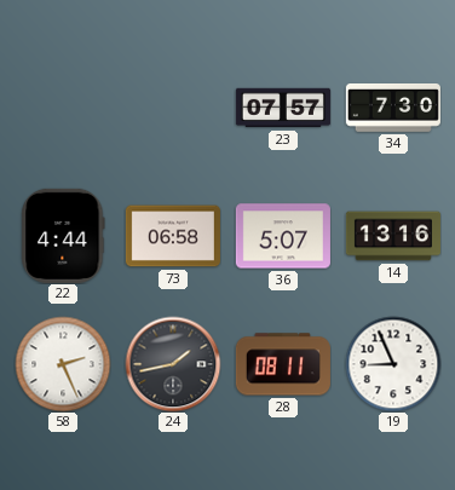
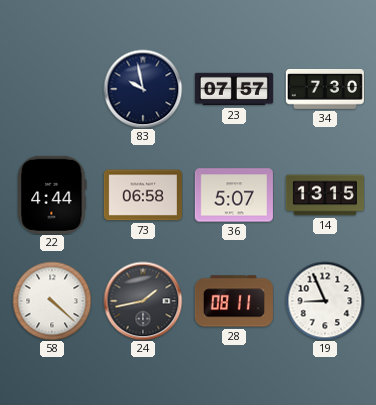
83: none -> 9:58 (143, 89)
14: 13:16 -> 13:15 (325, 195)
58: 2:26 -> 4:22 (52, 301)
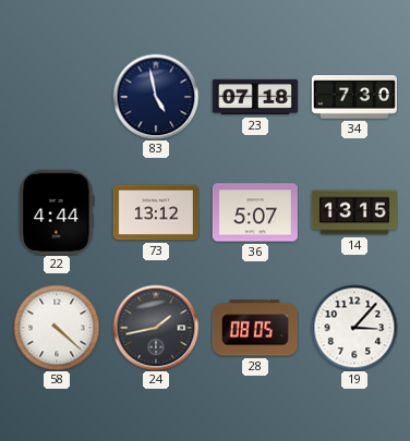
83: 9:58 -> 4:58 (156, 97)
23: 07:57 -> 07:18 (255, 97)
73: 06:58 -> 13:12 (156, 212)
28: 08:11 -> 08:05 (255, 328)
19: 8:56 -> 3:07 (354, 328)
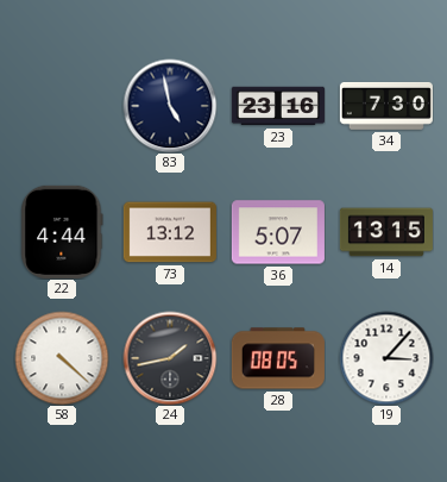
23: 07:18 -> 23:16 (278, 106)
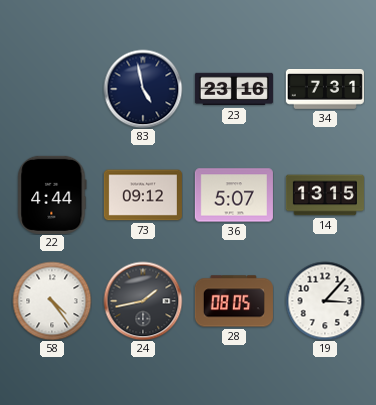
34: 7:30 -> 7:31 (325, 90)
73: 13:12 -> 09:12 (143, 195)
58: 4:22 -> 4:24 (52, 301)
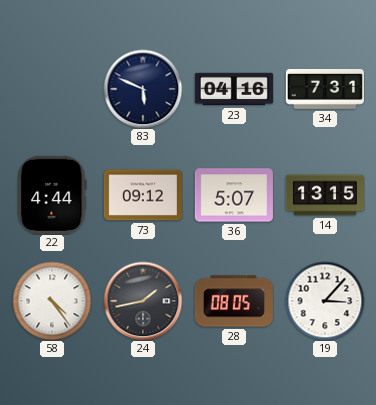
83: 4:58 -> 5:49 (143, 89)
23: 23:16 -> 04:16 (234, 89)
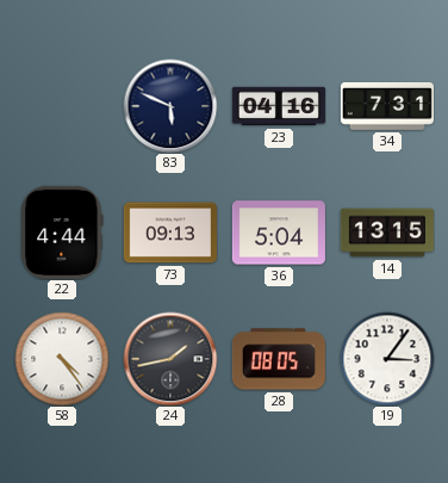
73: 09:12 -> 09:13 (170, 233)
36: 5:07 -> 5:04 (279, 233)
19: 3:07 -> 3:06 (387, 359)
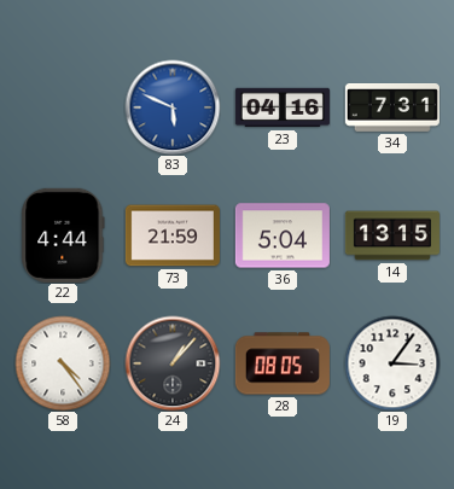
83 dial: navy -> blue (173, 107)
73: 09:13 -> 21:59 (173, 235)
24: 1:43 -> 1:07 (173, 363)
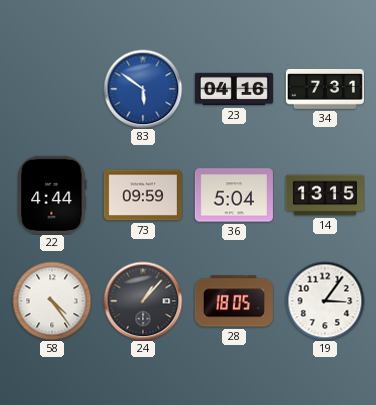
83: 5:49 -> 5:51 (143, 89)
73: 21:59 -> 09:59 (143, 195)
28: 08:05 -> 18:05 (234, 301)
